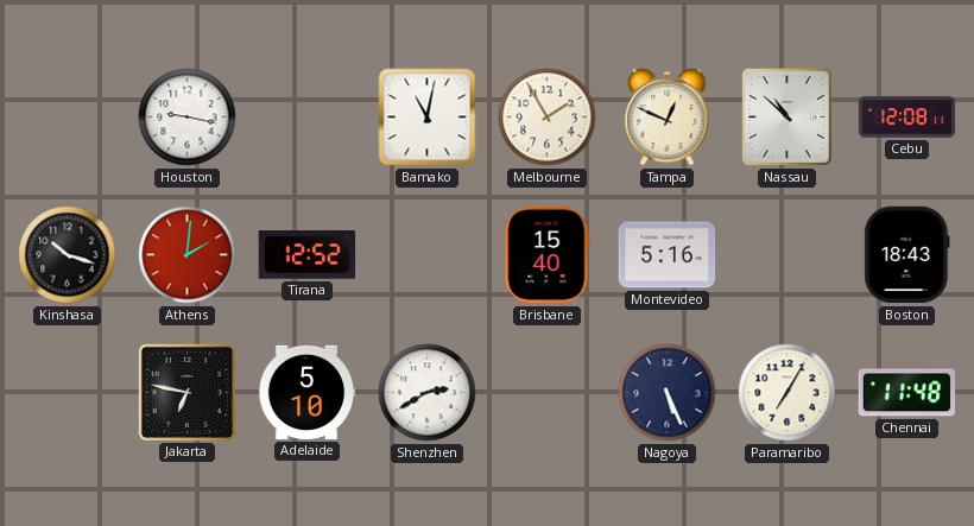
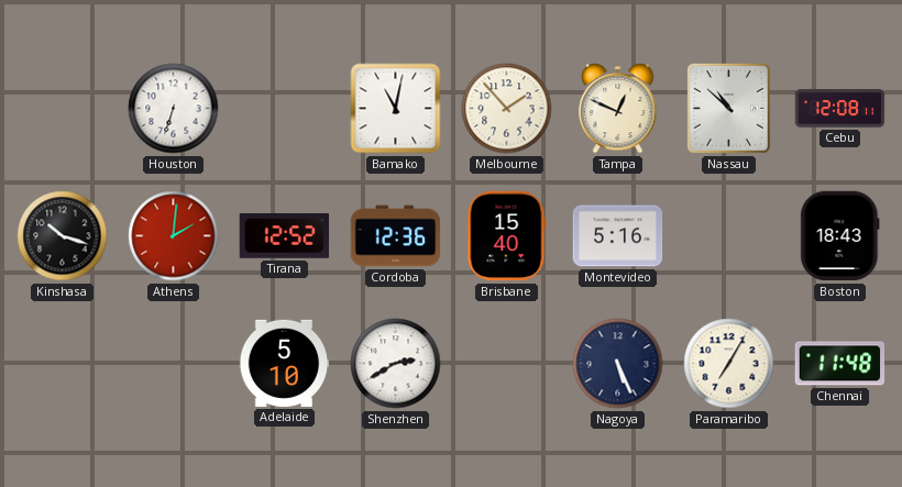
Houston: 9:17 -> 6:33 (174, 109)
Melbourne: 1:55 -> 1:53 (507, 109)
Cordoba: none -> 12:36 (396, 236)
Jakarta: 6:47 -> none (186, 392)
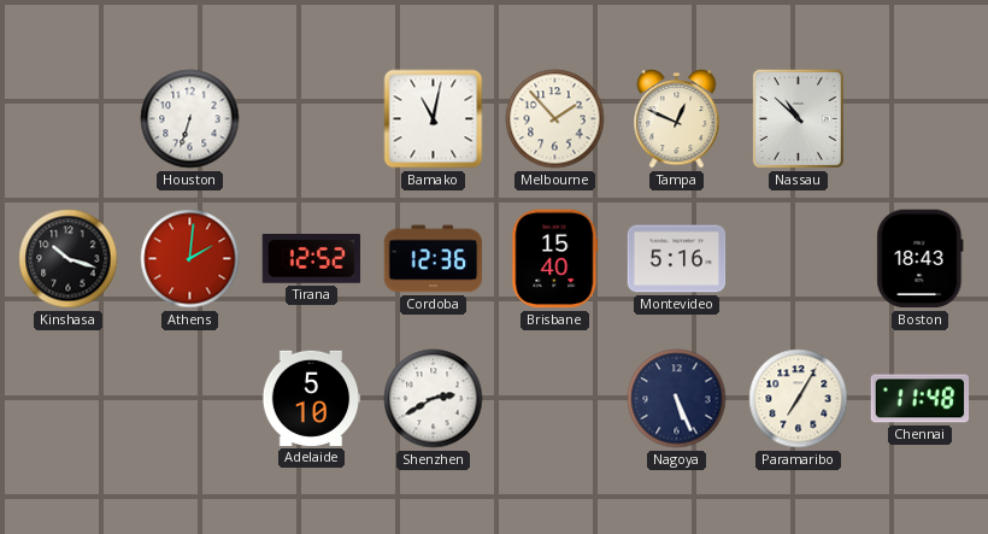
Cebu: 12:08 -> none (840, 109)
